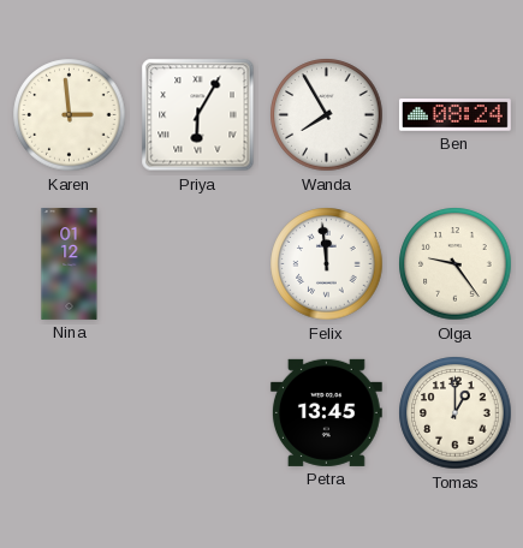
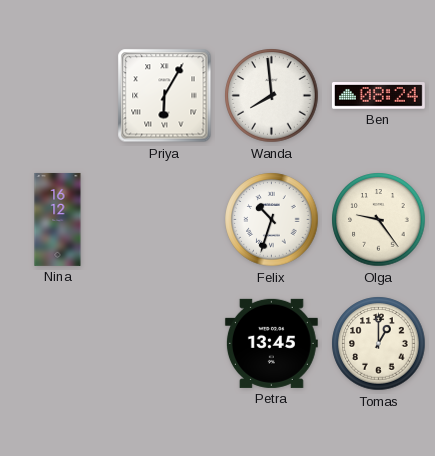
Karen: 2:59 -> none (70, 115)
Wanda: 7:55 -> 7:59 (272, 96)
Nina: 01:12 -> 16:12 (58, 219)
Felix: 11:59 -> 10:33 (272, 220)
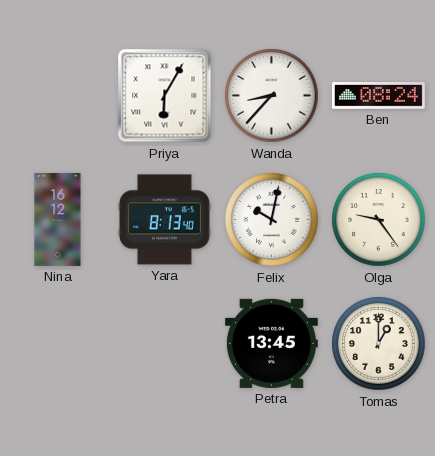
Wanda: 7:59 -> 8:37 (272, 96)
Yara: none -> 8:13 (164, 220)
Felix: 10:33 -> 10:02 (272, 220)
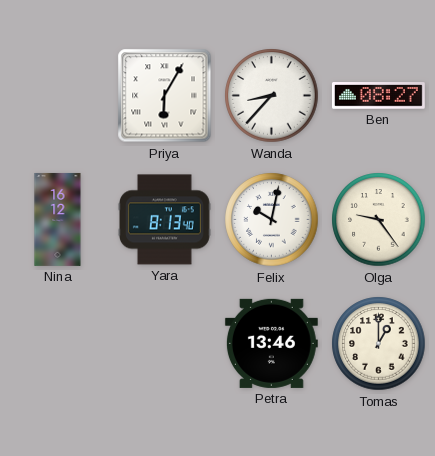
Ben: 08:24 -> 08:27 (378, 96)
Petra: 13:45 -> 13:46 (271, 343)
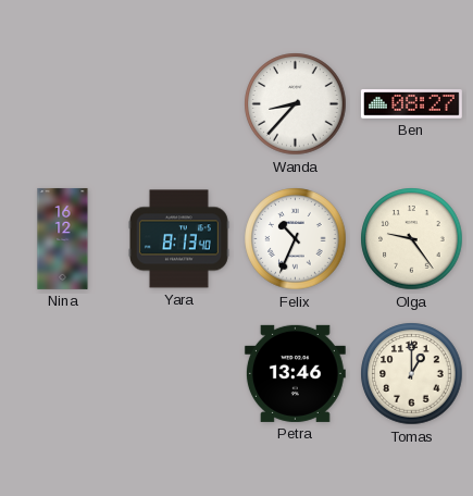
Priya: 6:05 -> none (165, 96)
Felix: 10:02 -> 10:34 (296, 239)
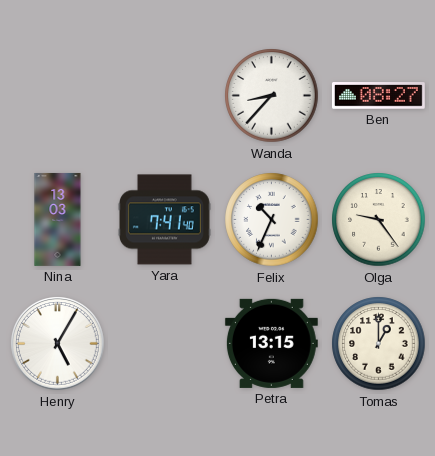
Nina: 16:12 -> 13:03 (58, 219)
Yara: 8:13 -> 7:41 (164, 220)
Henry: none -> 5:05 (58, 344)
Petra: 13:46 -> 13:15 (271, 343)
